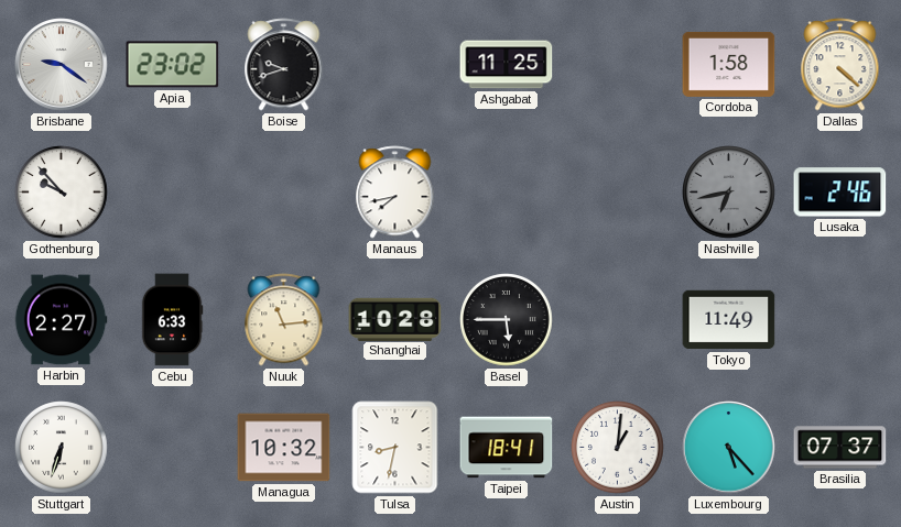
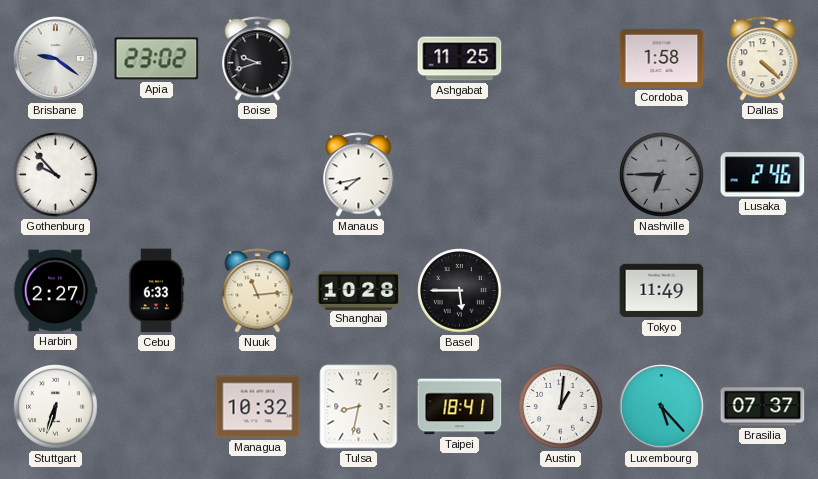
Nashville: 6:43 -> 6:45 (662, 175)
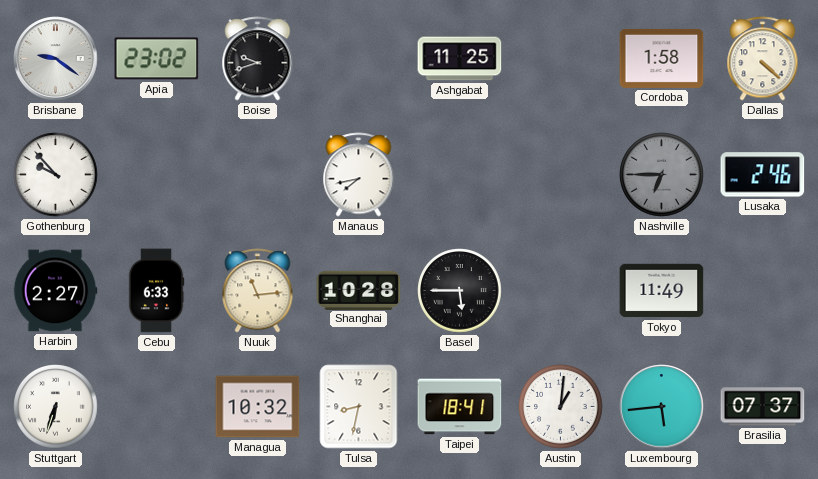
Luxembourg: 5:23 -> 5:44 (662, 407)
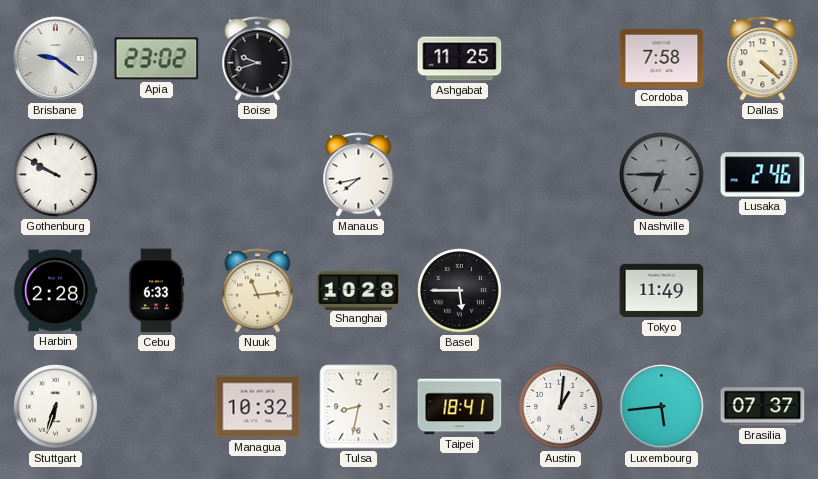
Cordoba: 1:58 -> 7:58 (662, 58)
Gothenburg: 9:53 -> 9:50 (56, 175)
Harbin: 2:27 -> 2:28 (55, 291)
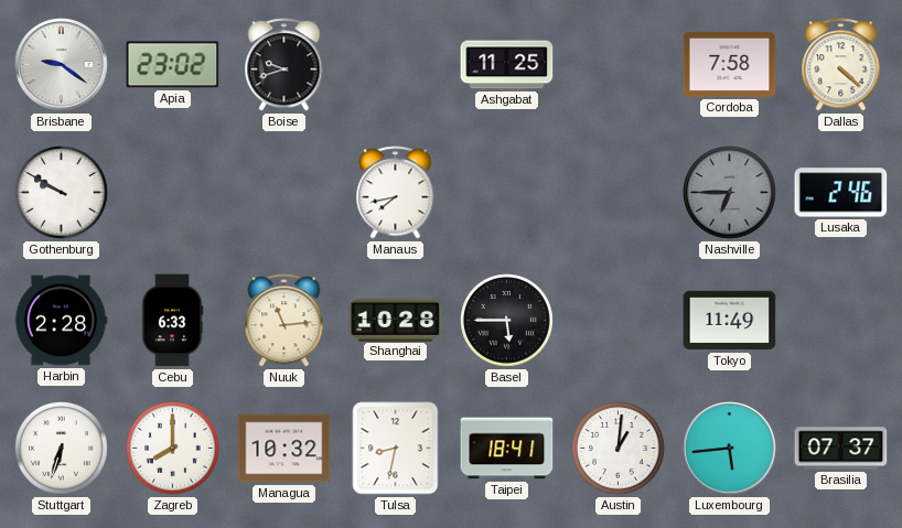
Zagreb: none -> 8:00 (173, 449)
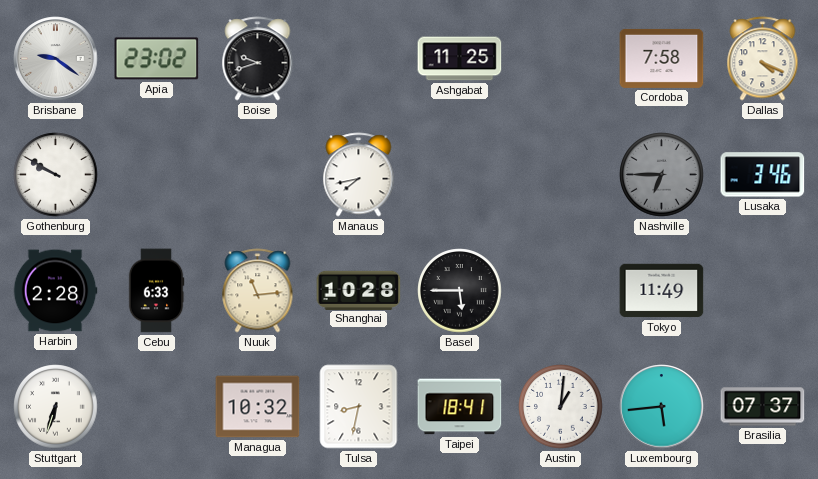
Dallas: 4:22 -> 4:19 (763, 59)
Lusaka: 2:46 -> 3:46 (763, 175)
Zagreb: 8:00 -> none (173, 449)
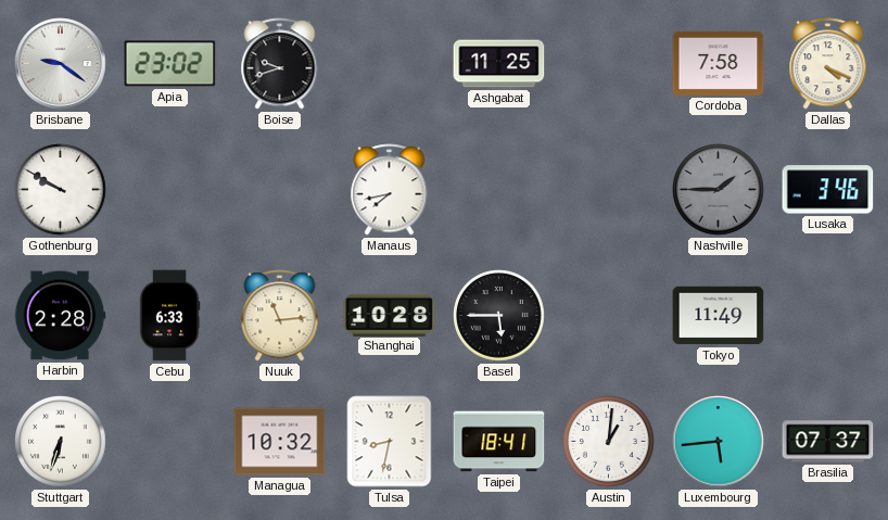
Nashville: 6:45 -> 1:45 (719, 190)
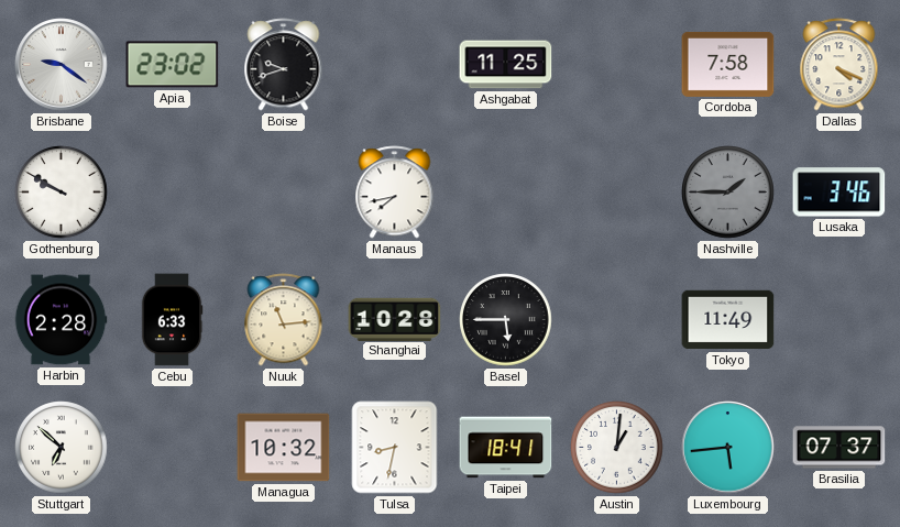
Stuttgart: 6:33 -> 6:52 (62, 448)
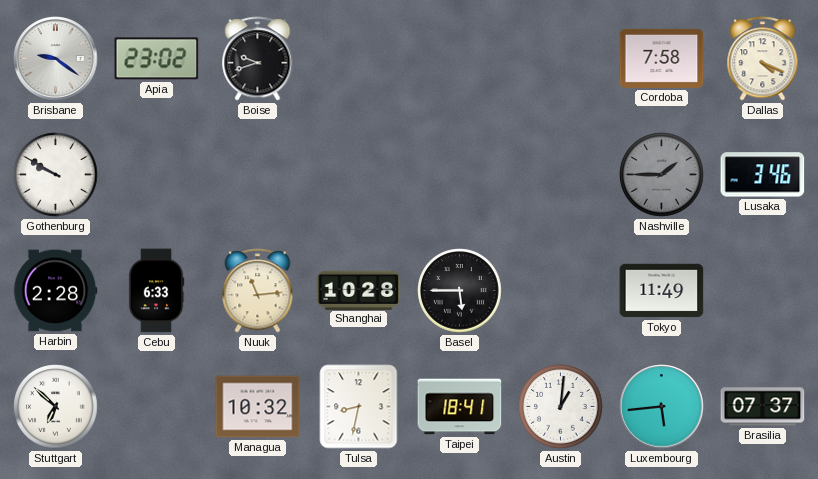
Ashgabat: 11:25 -> none (506, 65)
Manaus: 7:43 -> none (395, 193)
